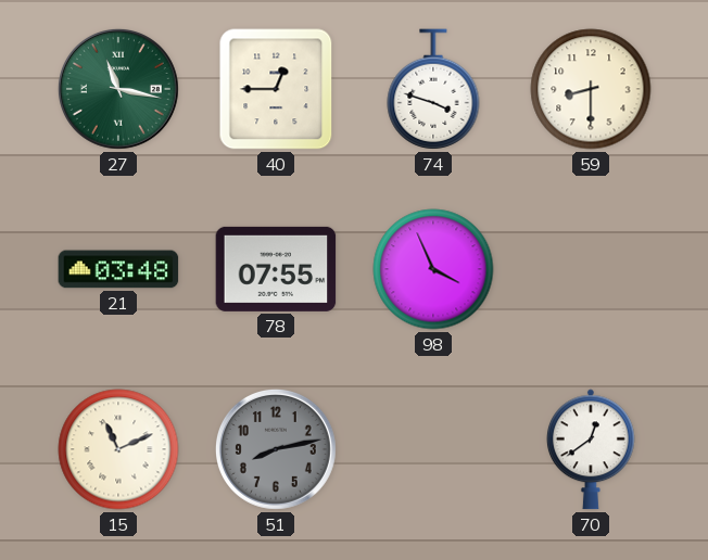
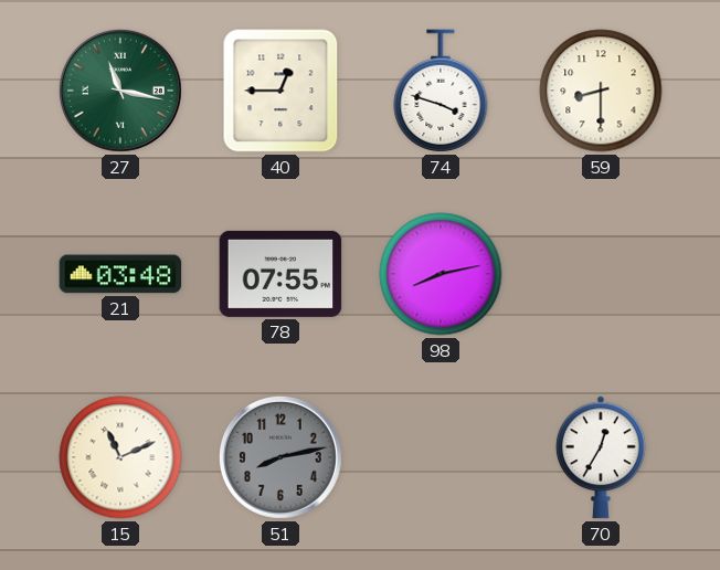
98: 3:56 -> 8:13 (441, 274)
70: 12:39 -> 12:35 (602, 457)
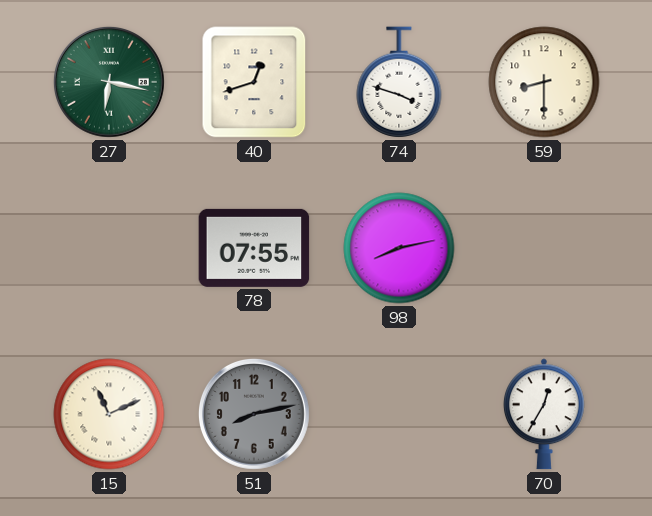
27: 11:17 -> 6:17 (109, 82)
40: 12:45 -> 12:42 (254, 82)
21: 03:48 -> none (120, 274)
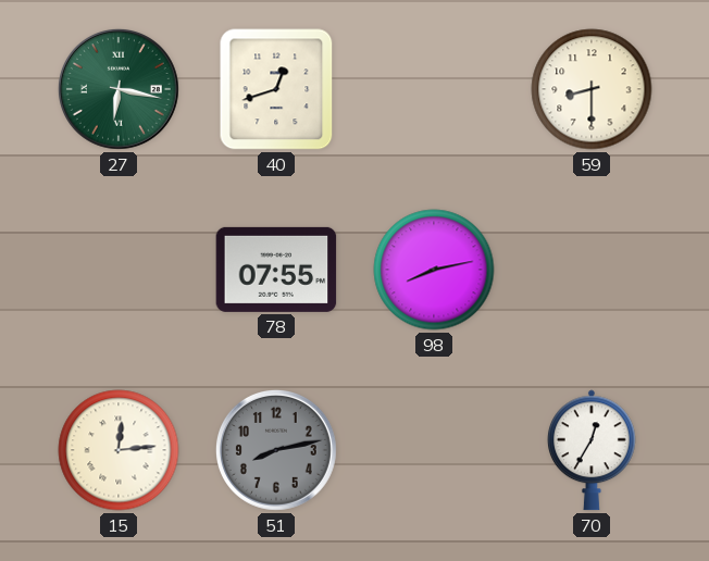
74: 3:48 -> none (399, 82)
15: 11:11 -> 12:14 (119, 450)
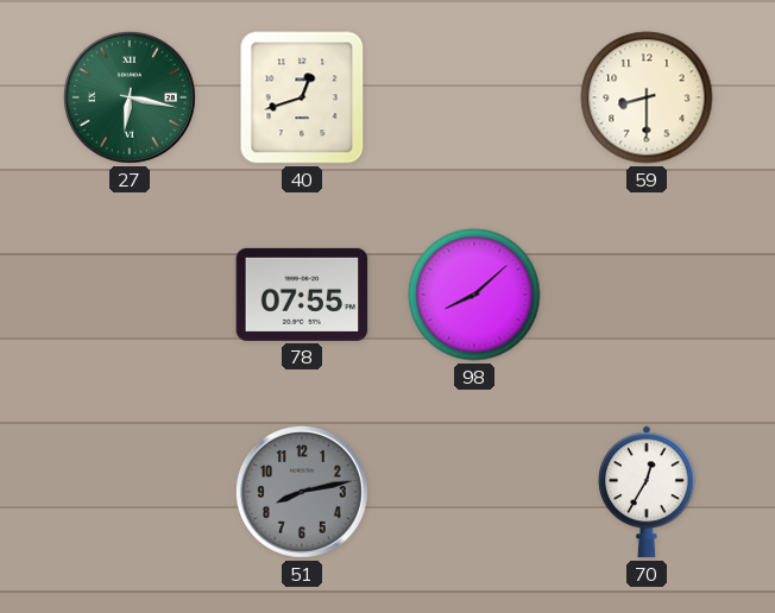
98: 8:13 -> 8:08 (474, 295)
15: 12:14 -> none (119, 450)
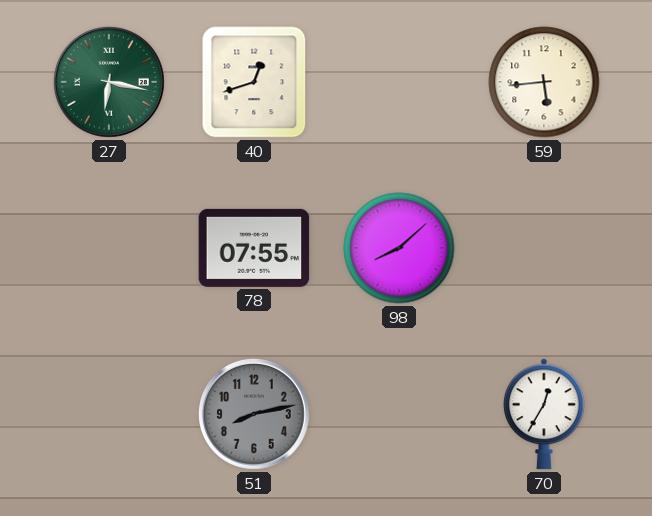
59: 8:30 -> 5:44 (544, 82)
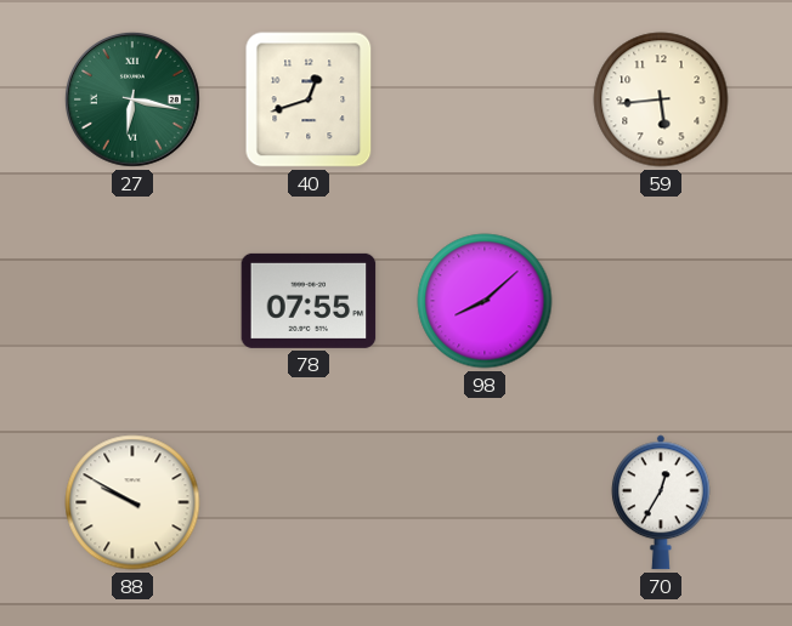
88: none -> 9:50 (132, 502)
51: 8:13 -> none (254, 414)
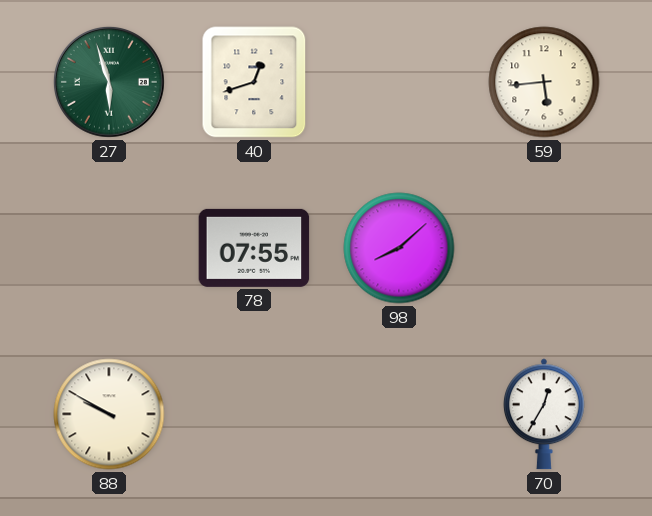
27: 6:17 -> 5:57 (109, 82)
